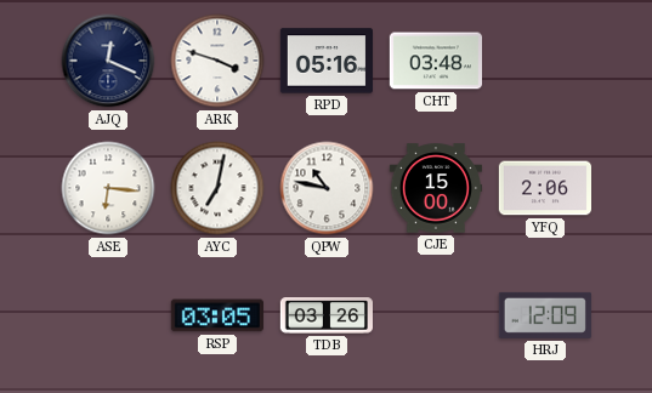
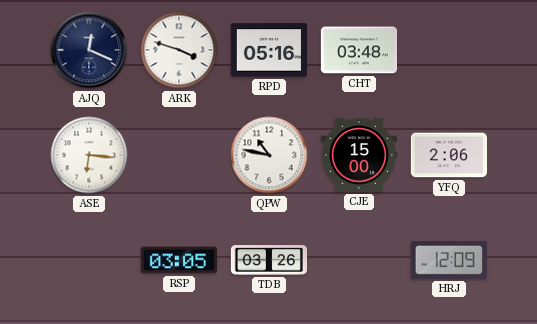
AYC: 7:02 -> none (217, 188)
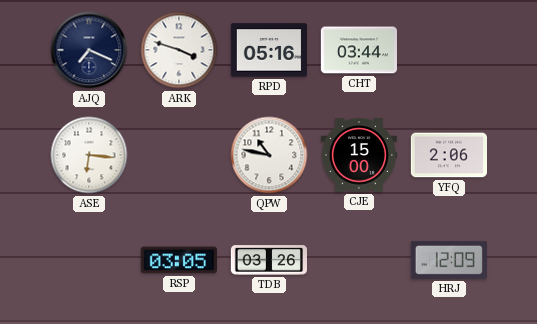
AJQ: 12:19 -> 7:19 (89, 50)
CHT: 03:48 -> 03:44 (358, 50)
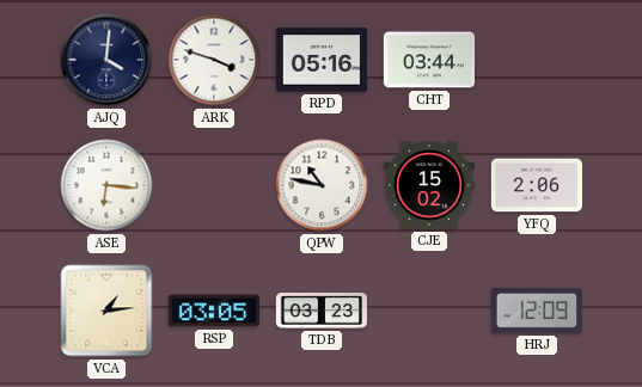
AJQ: 7:19 -> 4:01 (106, 60)
CJE: 15:00 -> 15:02 (428, 185)
VCA: none -> 1:14 (106, 311)
TDB: 03:26 -> 03:23 (320, 311)
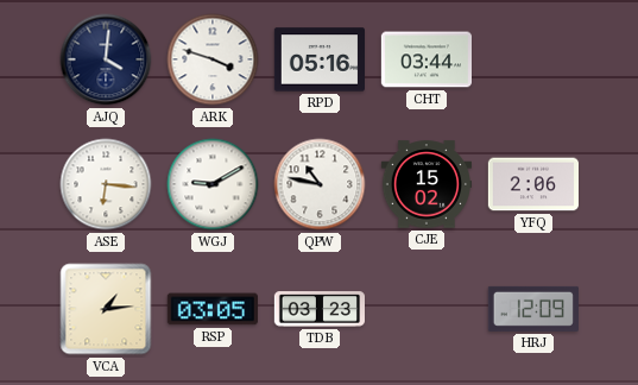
WGJ: none -> 9:10 (213, 184)
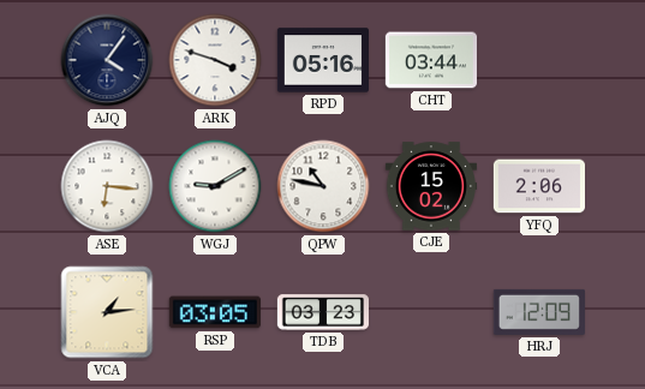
AJQ: 4:01 -> 4:06 (107, 60)
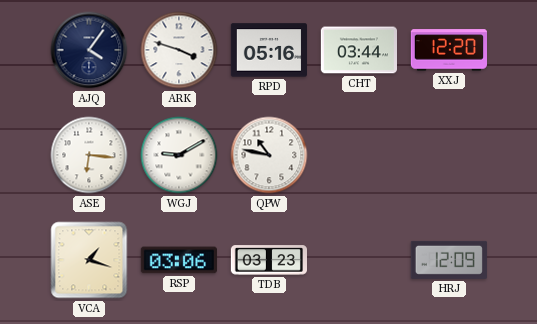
XXJ: none -> 12:20 (448, 50)
CJE: 15:02 -> none (430, 186)
YFQ: 2:06 -> none (538, 186)
VCA: 1:14 -> 1:18 (89, 260)
RSP: 03:05 -> 03:06 (179, 260)
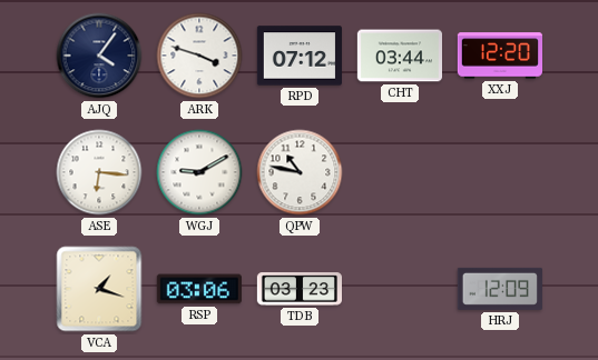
RPD: 05:16 -> 07:12 (298, 56)
